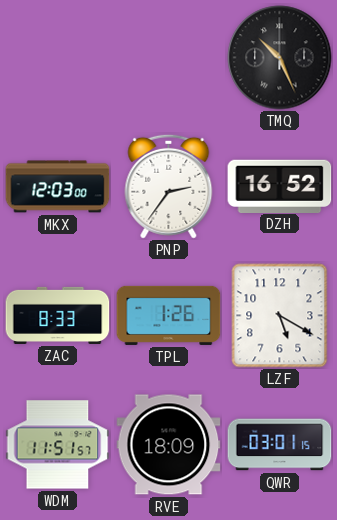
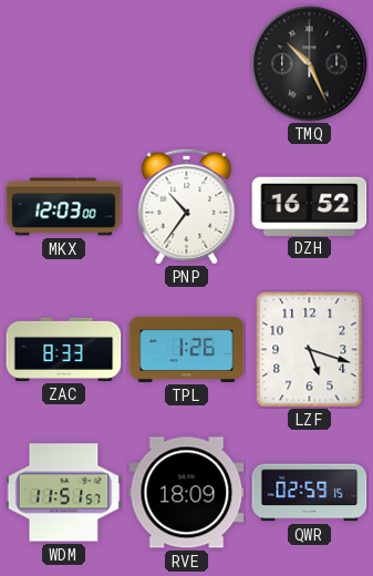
PNP: 2:36 -> 10:36 (187, 206)
LZF: 5:20 -> 5:18 (310, 350)
QWR: 03:01 -> 02:59 (310, 493)
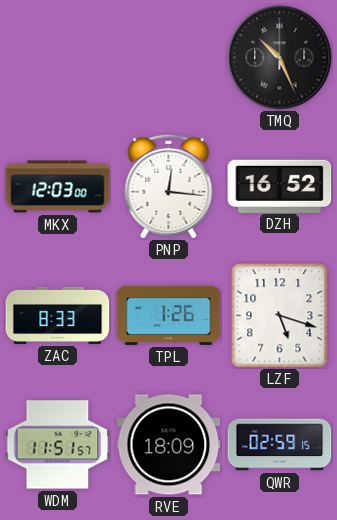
PNP: 10:36 -> 12:16 (169, 186)
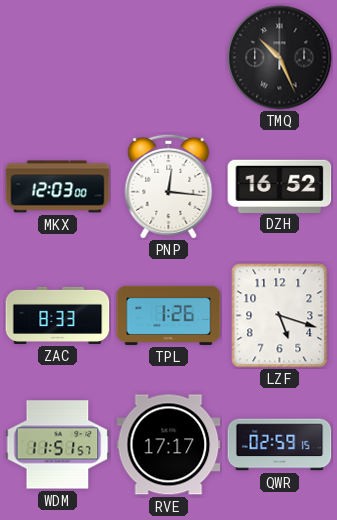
RVE: 18:09 -> 17:17 (169, 445)
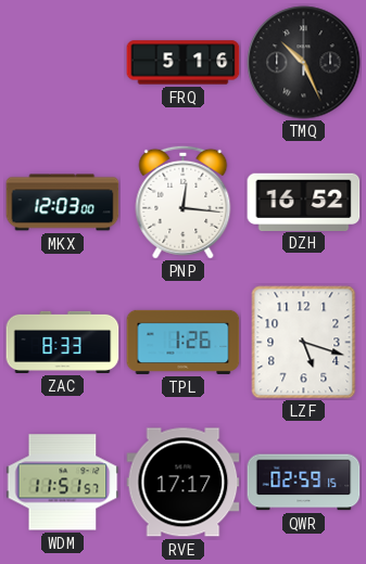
FRQ: none -> 5:16 (184, 63)
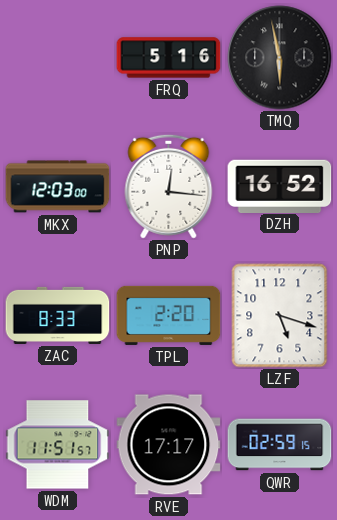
TMQ: 10:26 -> 5:58 (280, 58)
TPL: 1:26 -> 2:20 (169, 315)
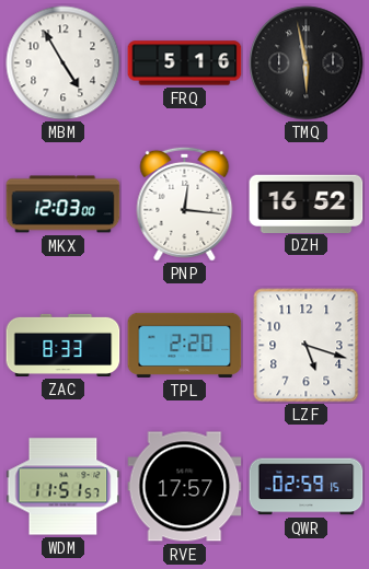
MBM: none -> 4:55 (64, 63)
RVE: 17:17 -> 17:57 (185, 487)
